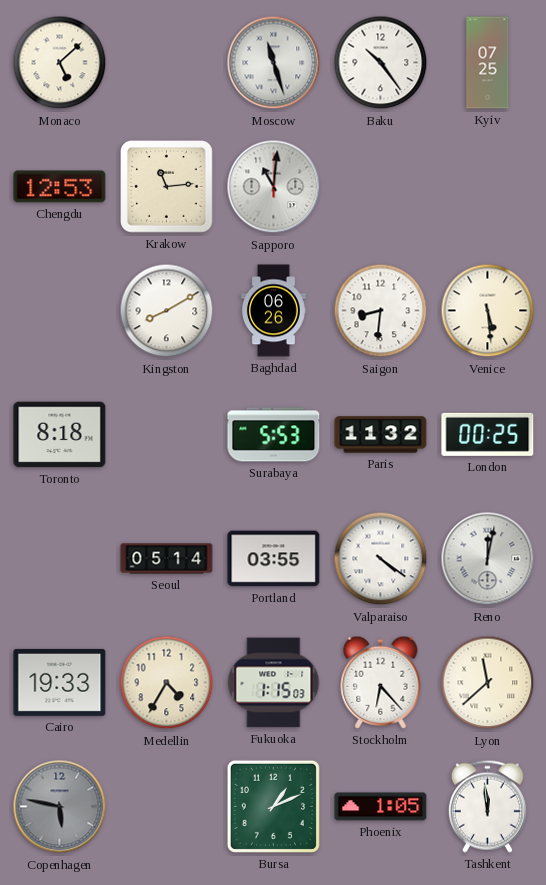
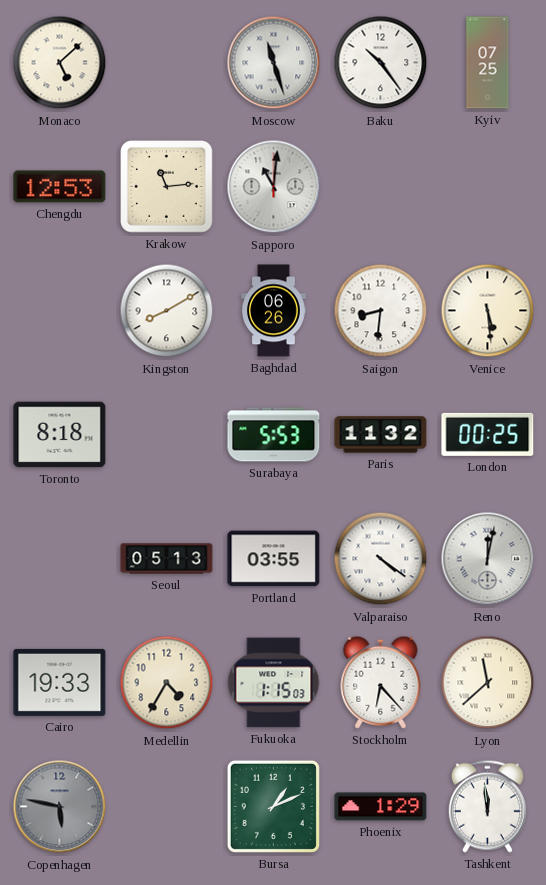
Seoul: 05:14 -> 05:13 (167, 559)
Phoenix: 1:05 -> 1:29 (381, 807)
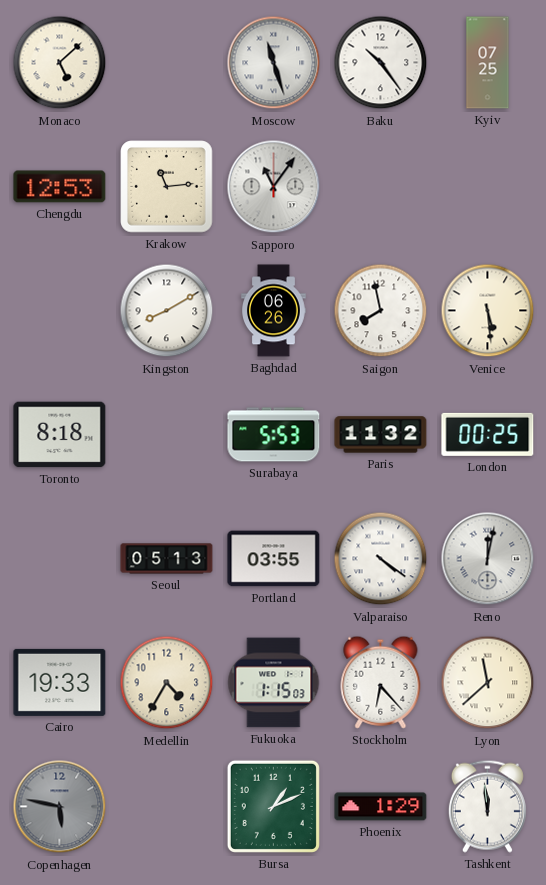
Sapporo: 11:01 -> 11:06 (274, 187)
Saigon: 8:31 -> 7:58 (381, 311)
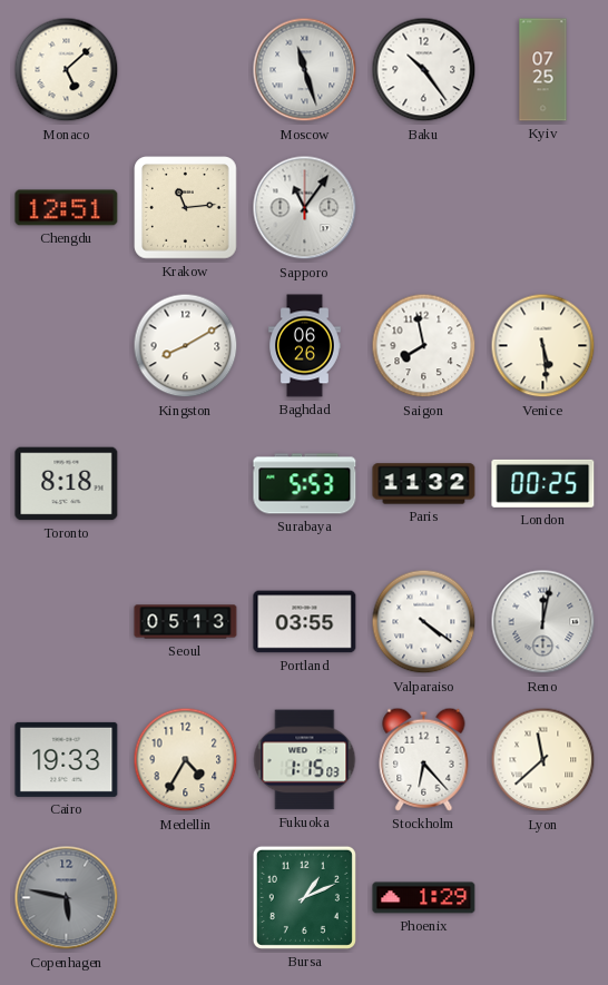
Chengdu: 12:53 -> 12:51 (67, 208)
Tashkent: 11:59 -> none (487, 806)
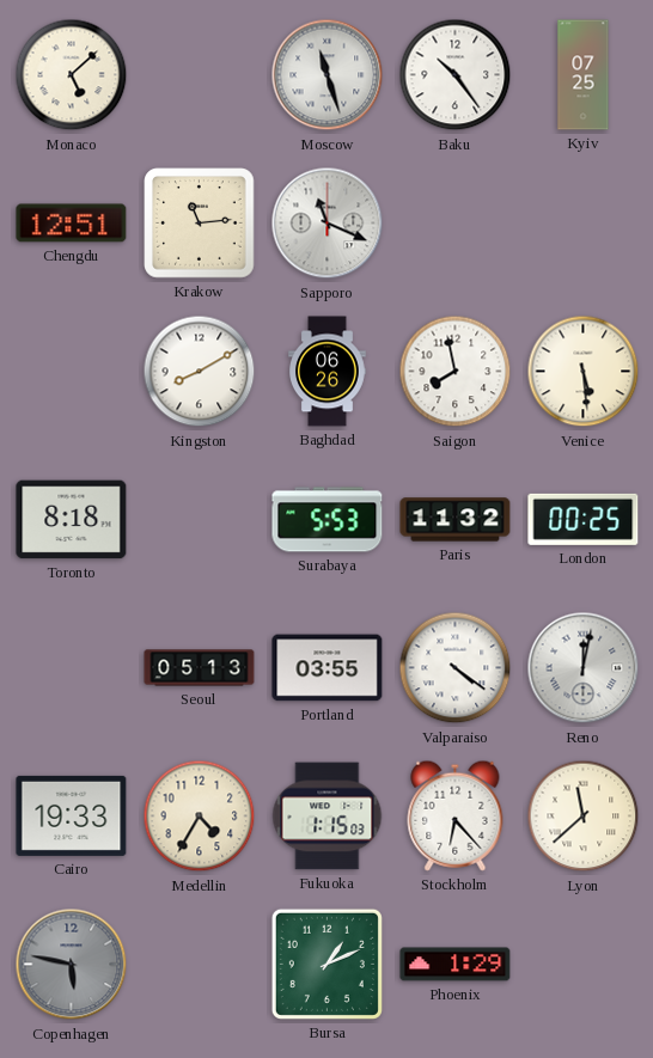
Sapporo: 11:06 -> 11:19 (328, 224)
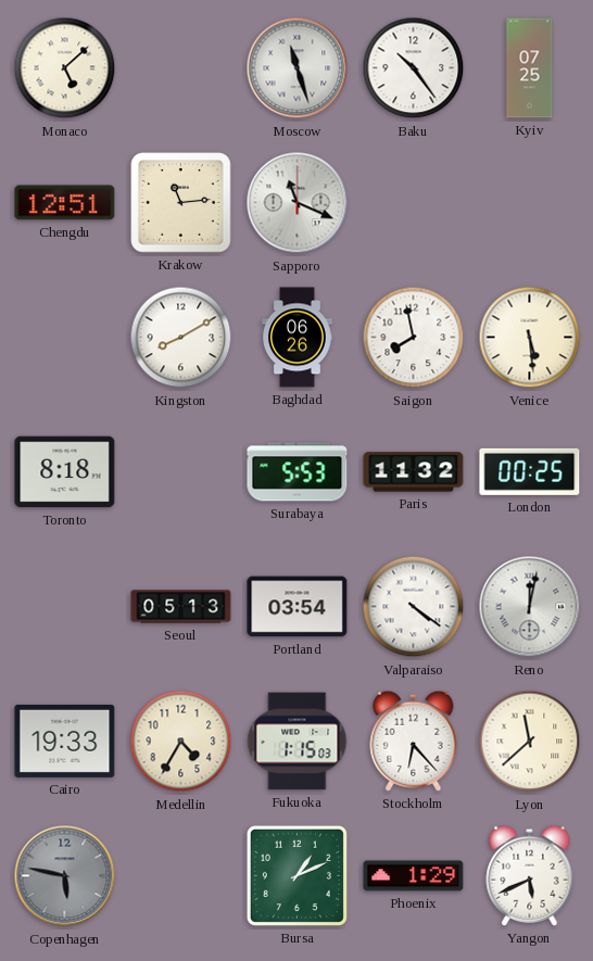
Portland: 03:55 -> 03:54 (298, 607)
Yangon: none -> 5:41 (530, 875)
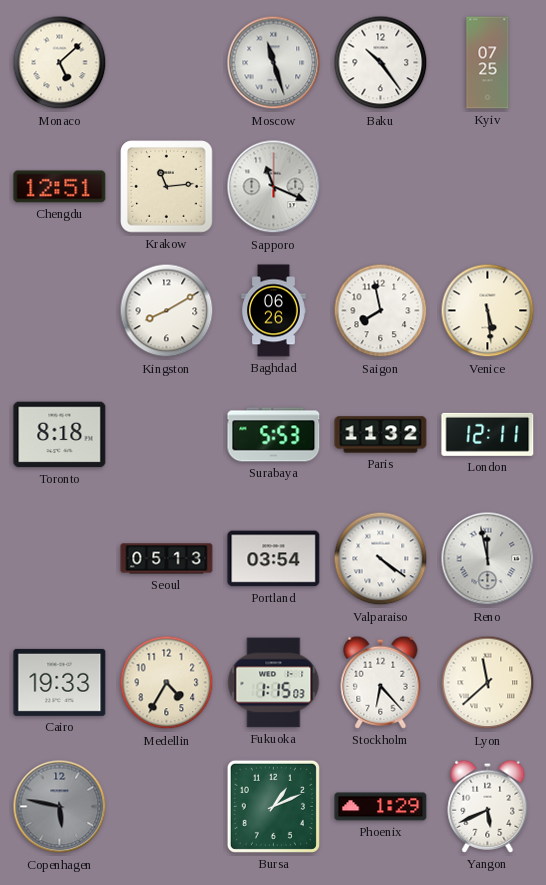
London: 00:25 -> 12:11 (488, 434)
Reno: 12:02 -> 11:58 (488, 559)
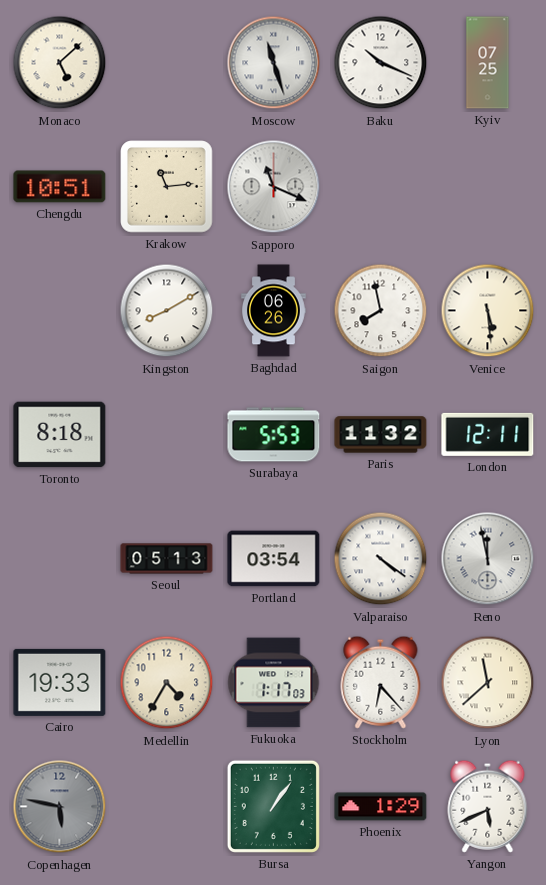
Baku: 10:24 -> 10:19 (381, 63)
Chengdu: 12:51 -> 10:51 (60, 187)
Fukuoka: 1:15 -> 1:17 (274, 683)
Bursa: 1:11 -> 1:06 (273, 806)
